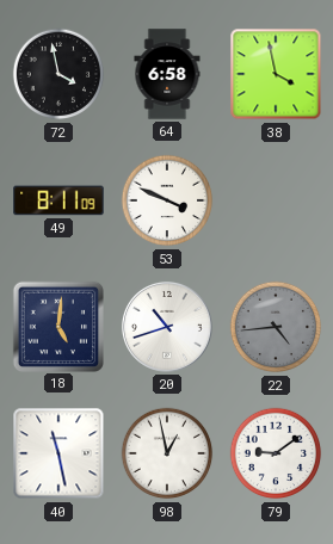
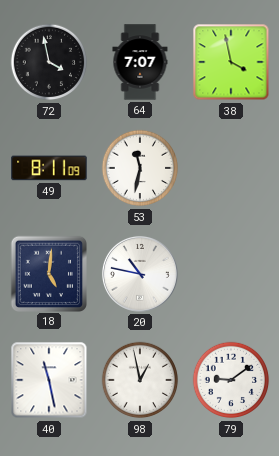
64: 6:58 -> 7:07 (140, 62)
53: 3:49 -> 11:32 (140, 168)
20: 10:42 -> 10:47 (140, 274)
22: 4:44 -> none (276, 327)
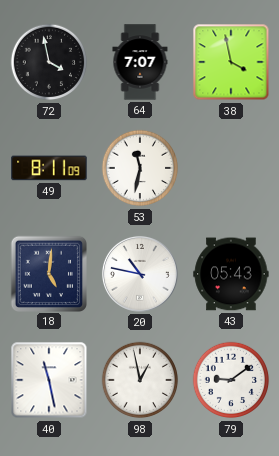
43: none -> 05:43 (231, 274)
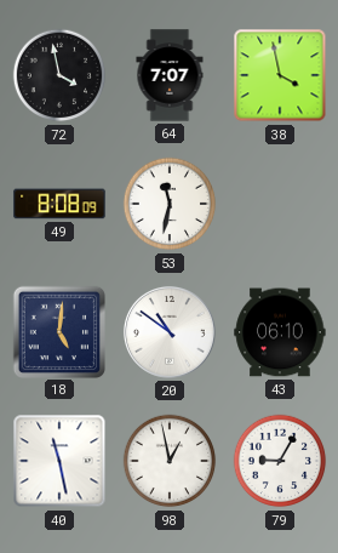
49: 8:11 -> 8:08 (59, 204)
20: 10:47 -> 10:51 (170, 332)
43: 05:43 -> 06:10 (280, 332)
79: 9:09 -> 9:05 (280, 461)
